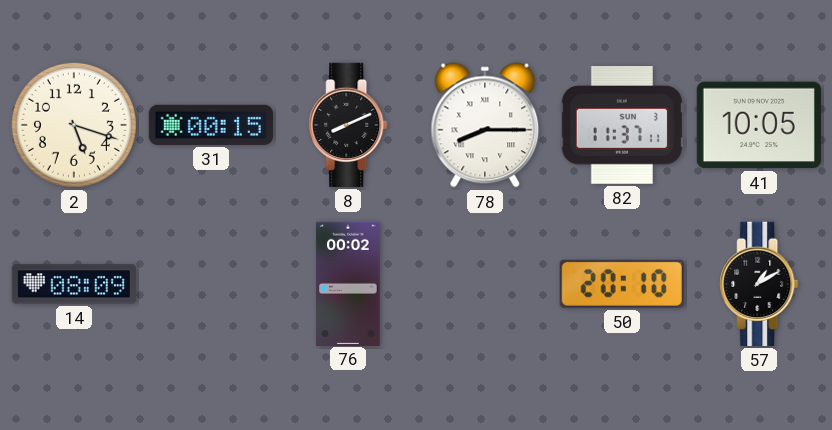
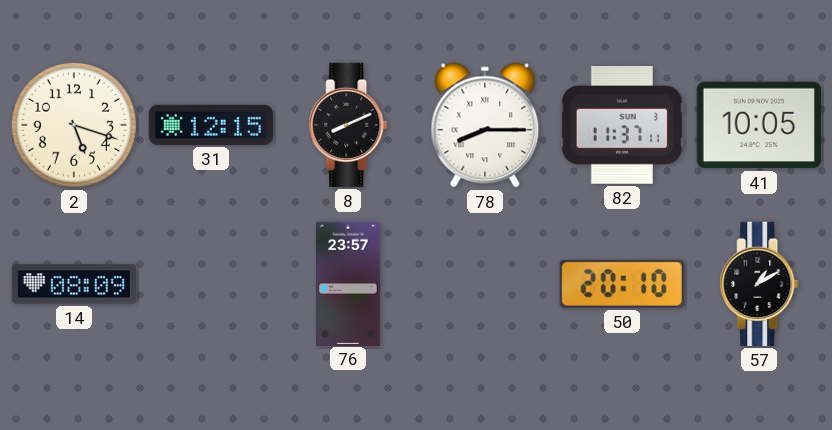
31: 00:15 -> 12:15 (211, 125)
76: 00:02 -> 23:57 (348, 283)
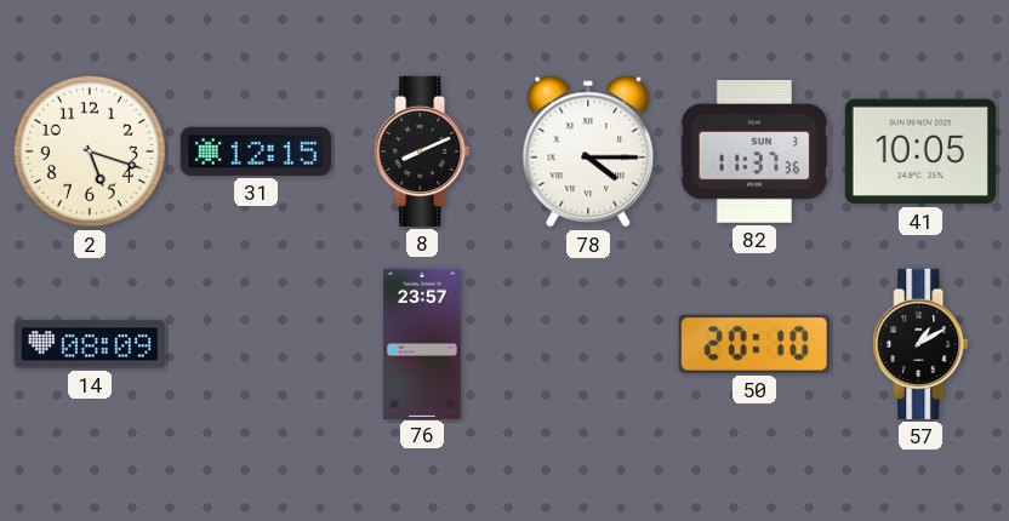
78: 8:15 -> 4:15 (588, 151)
82: 11:37:11 -> 11:37:36 (754, 153)
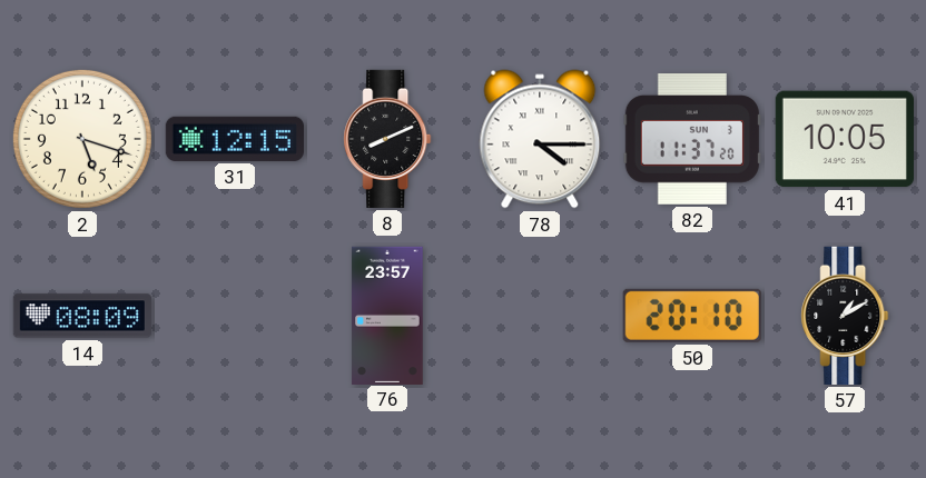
82: 11:37:36 -> 11:37:20 (692, 140)
